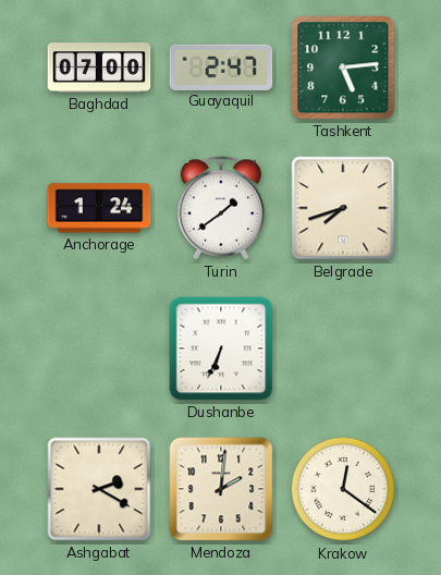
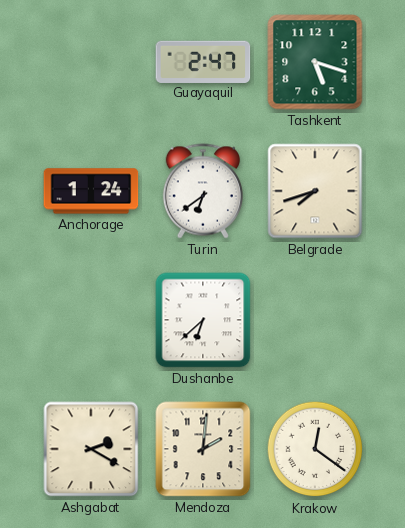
Baghdad: 07:00 -> none (99, 68)
Tashkent: 5:14 -> 5:18 (315, 62)
Turin: 1:39 -> 6:39 (203, 191)
Dushanbe: 6:34 -> 6:38 (203, 320)
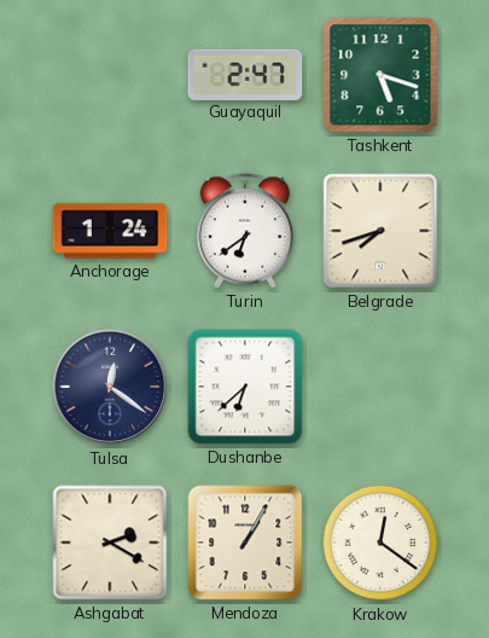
Tulsa: none -> 12:21 (110, 387)
Mendoza: 2:01 -> 1:05 (245, 543)
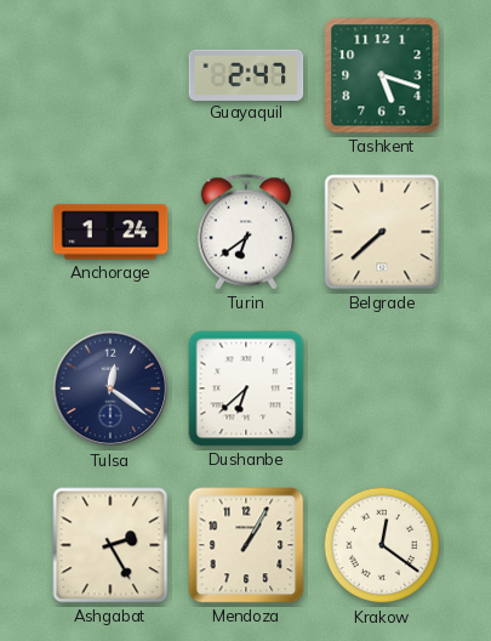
Belgrade: 7:42 -> 7:38 (382, 232)
Ashgabat: 2:20 -> 2:25 (110, 545)
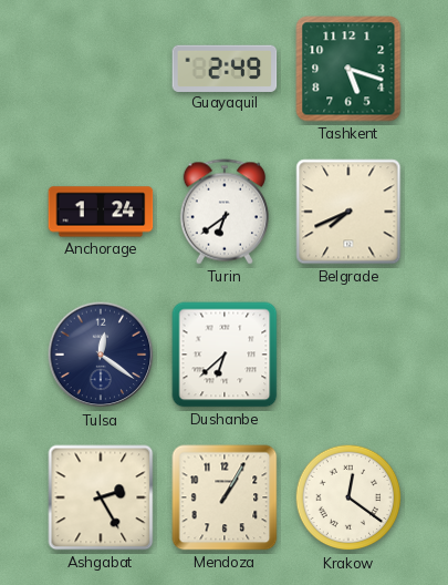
Guayaquil: 2:47 -> 2:49 (225, 68)
Belgrade: 7:38 -> 7:41 (348, 212)
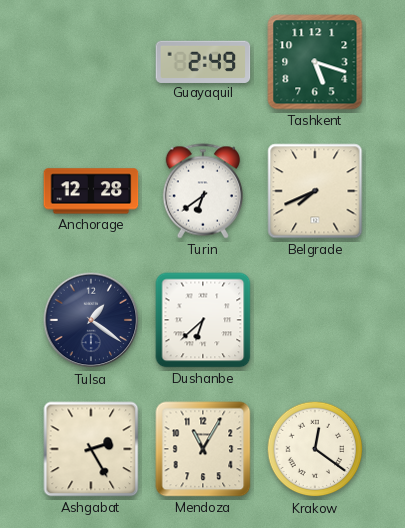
Anchorage: 1:24 -> 12:28 (91, 191)
Tulsa: 12:21 -> 1:21 (91, 320)
Mendoza: 1:05 -> 11:05 (203, 449)
